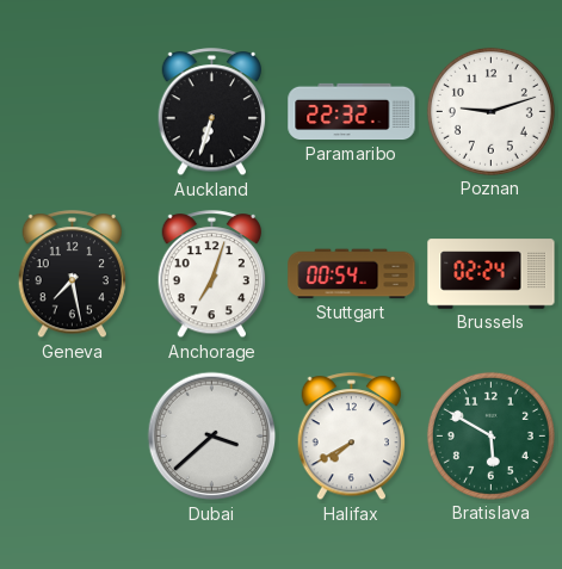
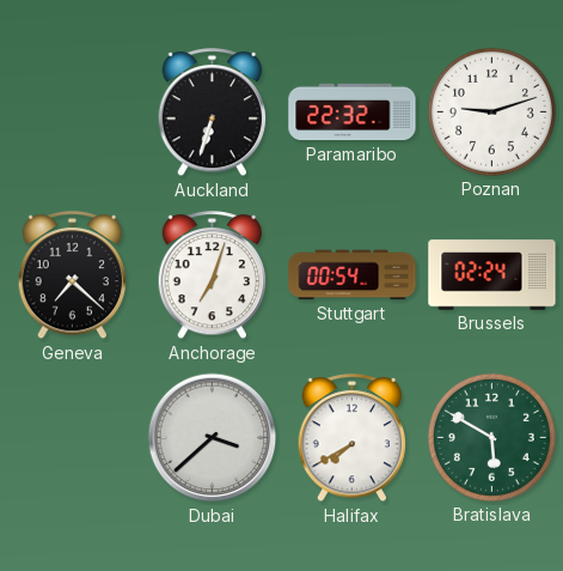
Geneva: 7:28 -> 7:22 (73, 275)
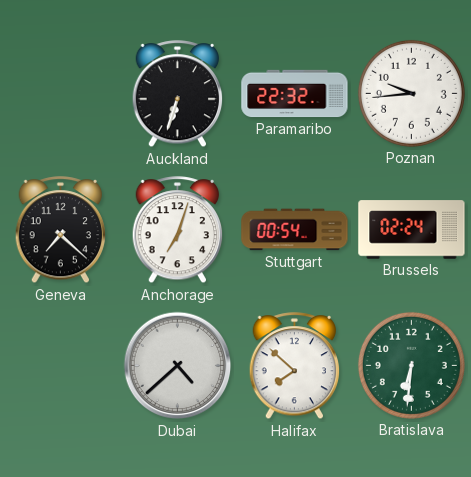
Poznan: 9:12 -> 9:44 (411, 93)
Dubai: 3:38 -> 4:38 (178, 366)
Halifax: 7:40 -> 7:52 (295, 366)
Bratislava: 5:50 -> 6:31 (411, 365)
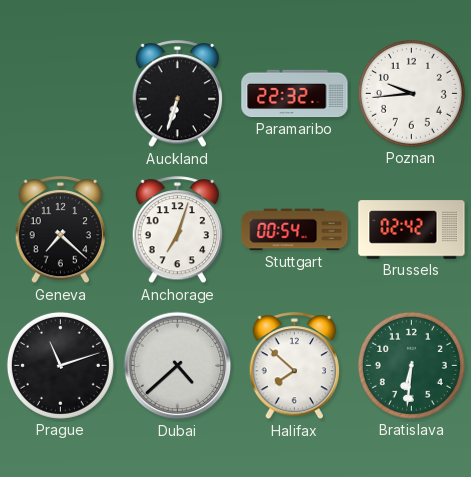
Brussels: 02:24 -> 02:42 (412, 230)
Prague: none -> 11:12 (60, 365)
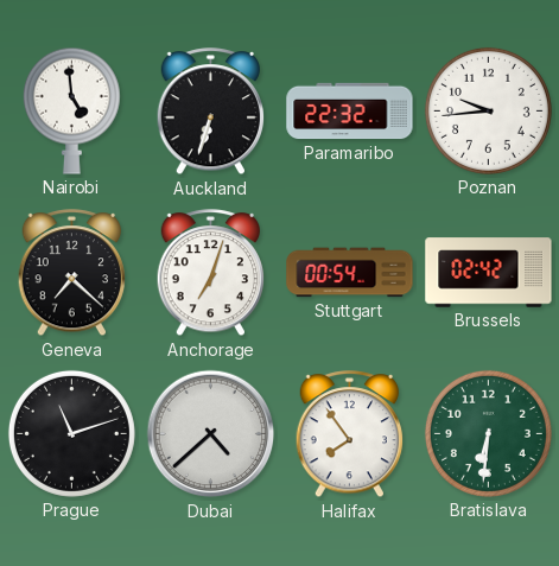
Nairobi: none -> 4:59 (71, 110)
Halifax: 7:52 -> 7:54 (350, 434)
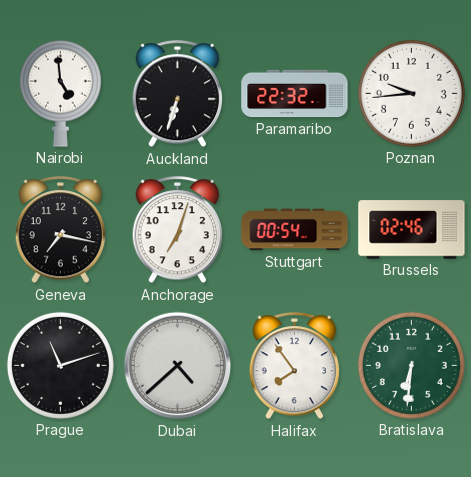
Geneva: 7:22 -> 7:17 (61, 230)
Brussels: 02:42 -> 02:46 (412, 230)
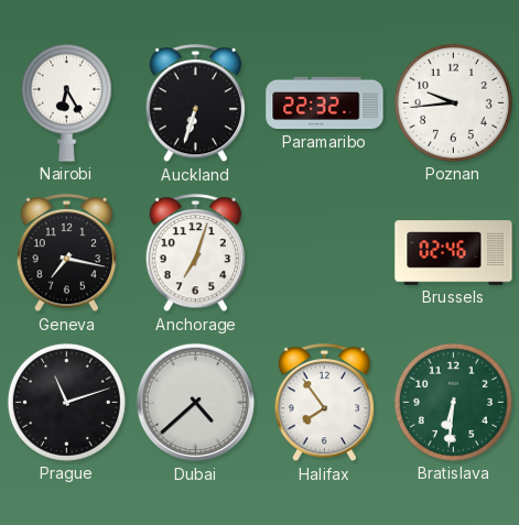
Nairobi: 4:59 -> 6:25 (66, 102)
Stuttgart: 00:54 -> none (295, 230)
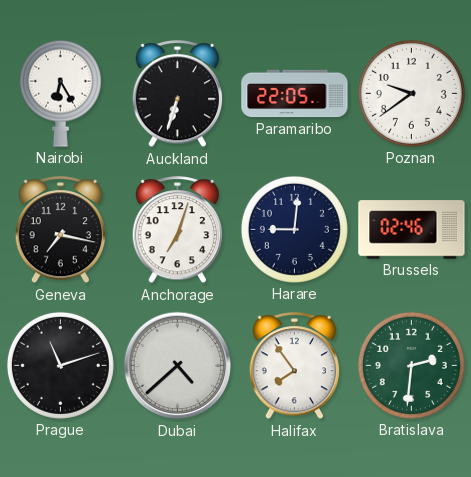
Paramaribo: 22:32 -> 22:05 (295, 94)
Poznan: 9:44 -> 9:39 (411, 93)
Harare: none -> 9:01 (294, 229)
Bratislava: 6:31 -> 2:31 (411, 365)
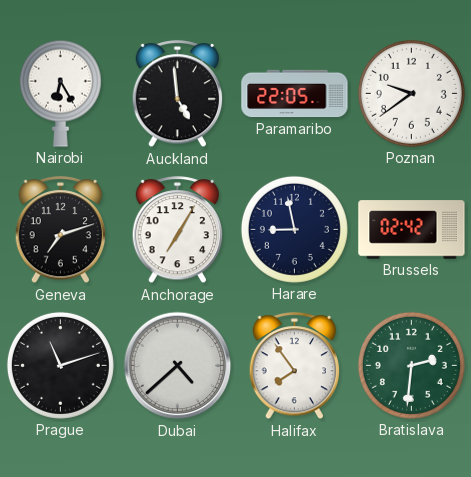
Auckland: 6:33 -> 4:59 (178, 94)
Geneva: 7:17 -> 7:12 (61, 230)
Anchorage: 7:03 -> 7:05 (178, 230)
Harare: 9:01 -> 8:58 (294, 229)
Brussels: 02:46 -> 02:42 (412, 230)
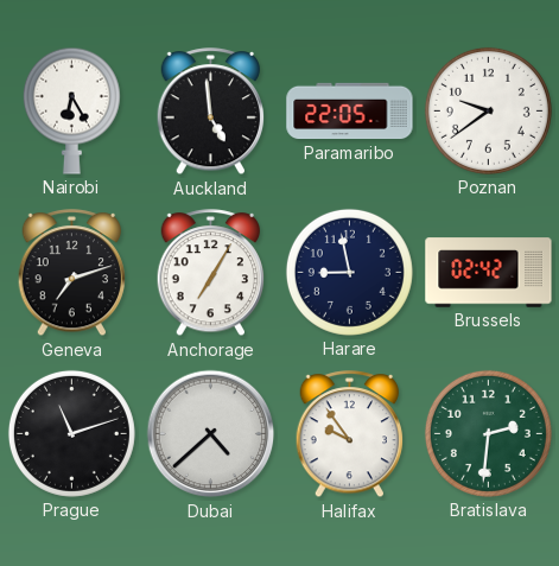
Halifax: 7:54 -> 9:54 (350, 434)
